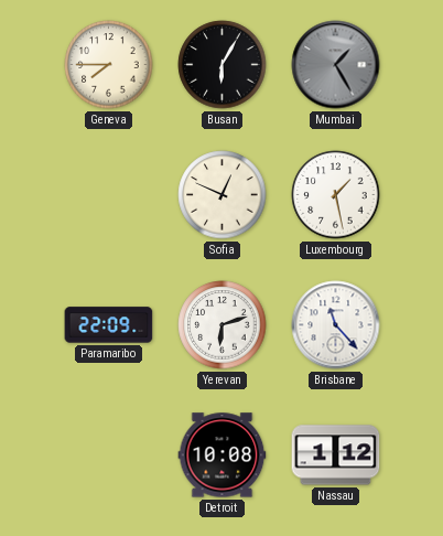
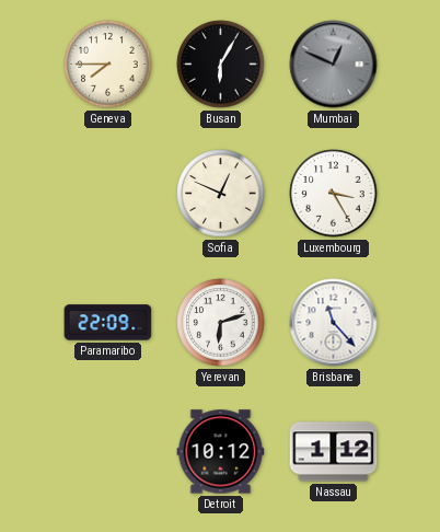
Mumbai: 1:25 -> 12:49 (334, 65)
Luxembourg: 1:28 -> 3:25 (334, 194)
Detroit: 10:08 -> 10:12 (221, 452)
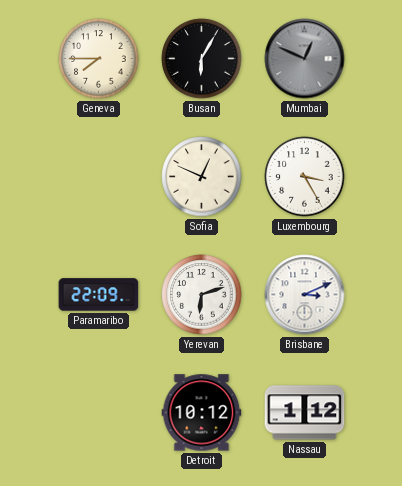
Brisbane: 11:23 -> 3:11 (305, 295)
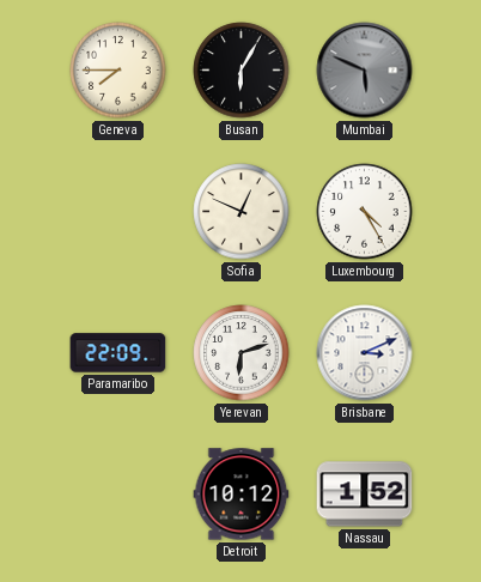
Mumbai: 12:49 -> 5:49 (365, 71)
Luxembourg: 3:25 -> 4:25 (365, 212)
Nassau: 1:12 -> 1:52 (365, 495)
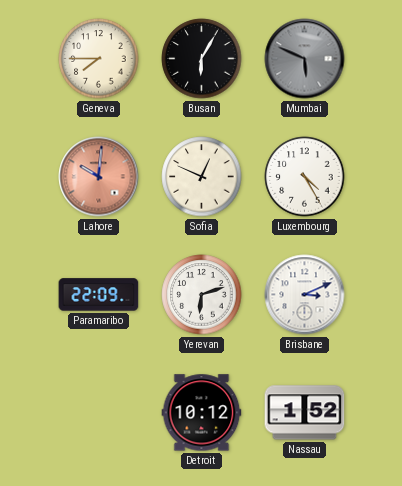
Lahore: none -> 10:01 (99, 177)
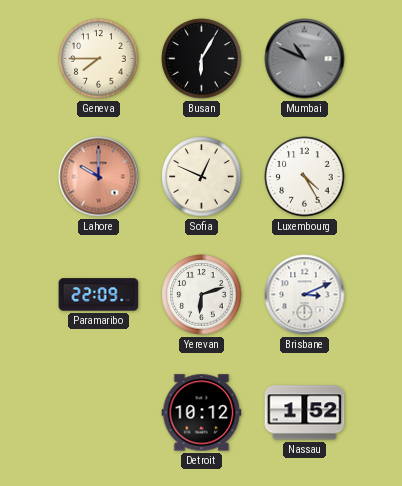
Mumbai: 5:49 -> 10:49 (305, 59)
Lahore: 10:01 -> 10:00 (99, 177)
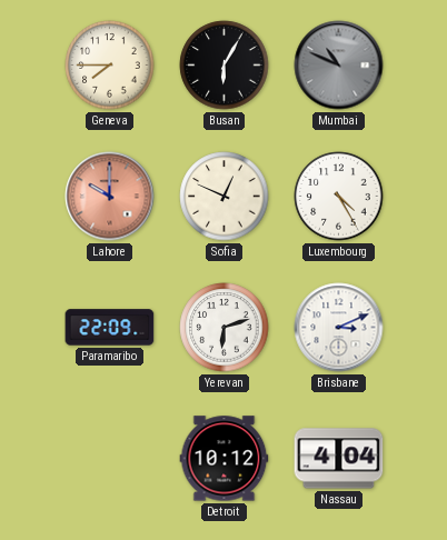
Nassau: 1:52 -> 4:04 (339, 459)
